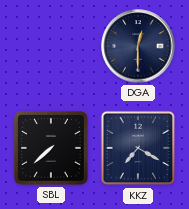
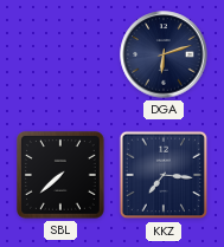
DGA: 12:30 -> 6:12 (164, 54)
KKZ: 7:20 -> 7:16 (164, 175)
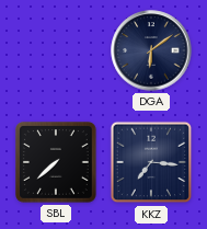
DGA: 6:12 -> 6:09 (151, 50)
